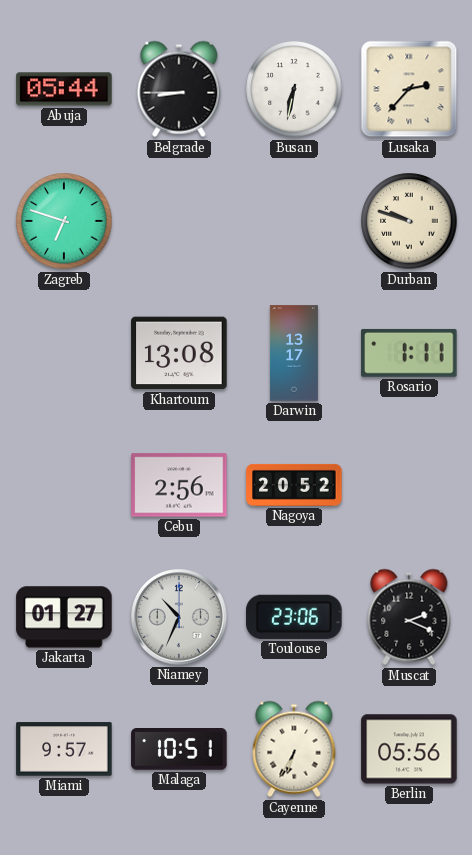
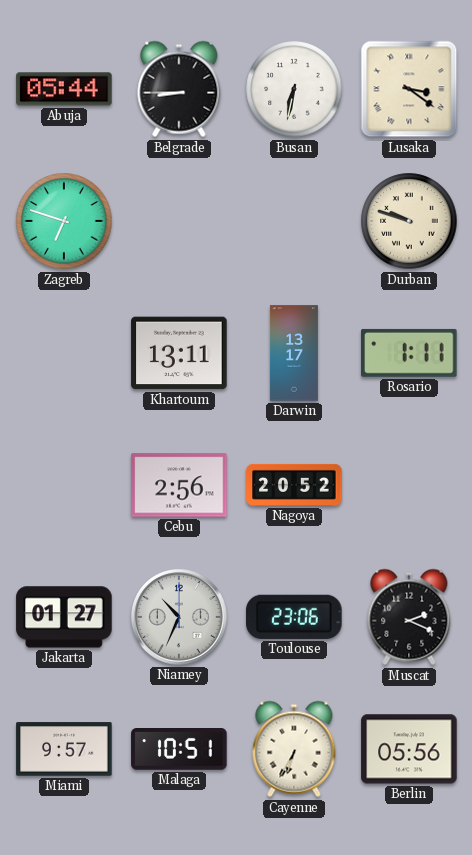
Lusaka: 2:37 -> 3:21 (409, 89)
Khartoum: 13:08 -> 13:11 (179, 353)
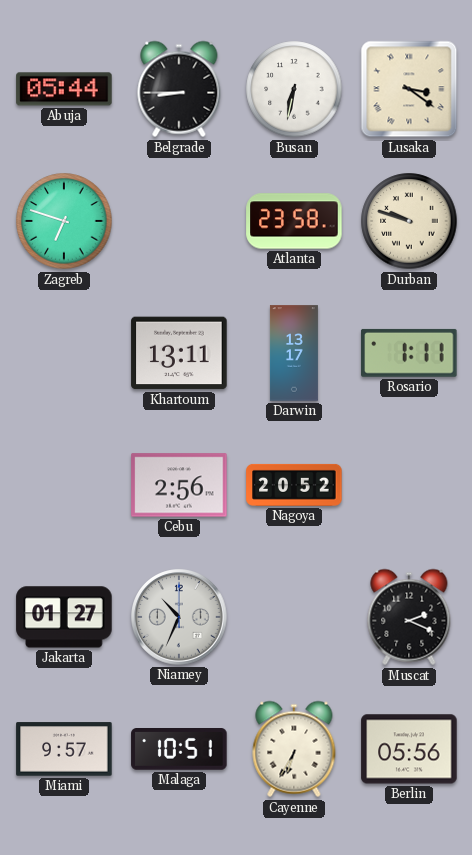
Atlanta: none -> 23:58 (294, 221)
Toulouse: 23:06 -> none (294, 617)
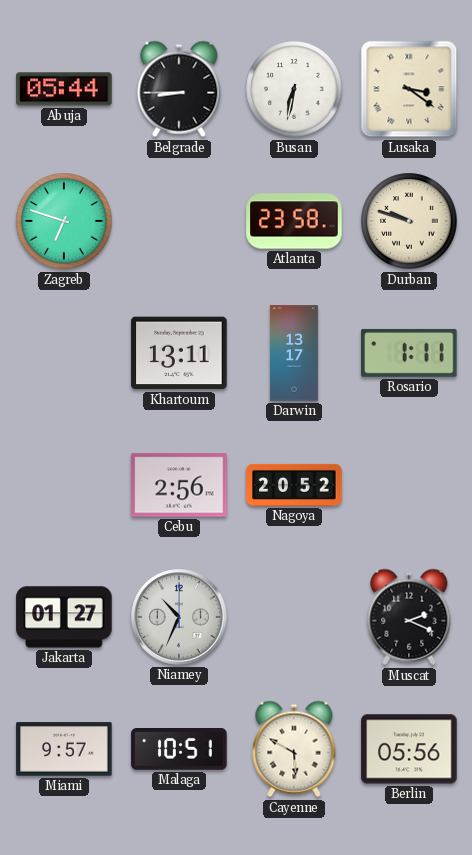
Cayenne: 6:35 -> 5:50 (294, 749)
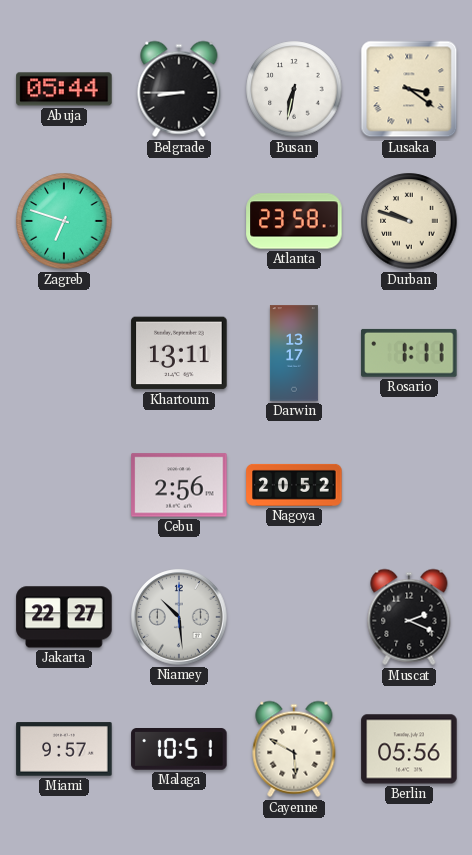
Jakarta: 01:27 -> 22:27 (64, 617)
Niamey: 10:34 -> 10:29 (179, 617)
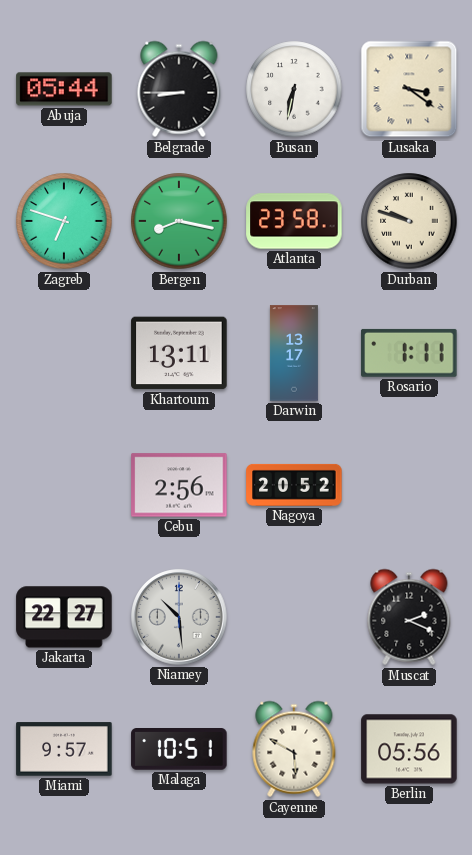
Bergen: none -> 8:17 (179, 221)
